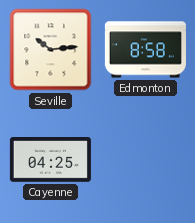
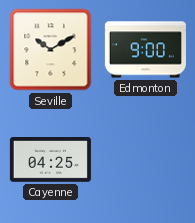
Seville: 10:14 -> 10:10 (51, 50)
Edmonton: 8:58 -> 9:00 (145, 50)
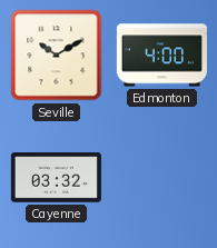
Edmonton: 9:00 -> 4:00 (161, 56)
Cayenne: 04:25 -> 03:32 (56, 178)
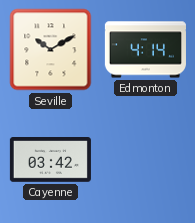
Edmonton: 4:00 -> 4:14 (145, 50)
Cayenne: 03:32 -> 03:42 (50, 160)
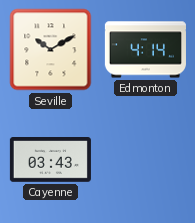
Cayenne: 03:42 -> 03:43 (50, 160)
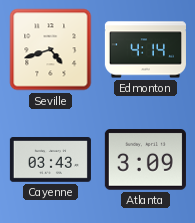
Seville: 10:10 -> 4:42 (51, 50)
Atlanta: none -> 3:09 (145, 160)
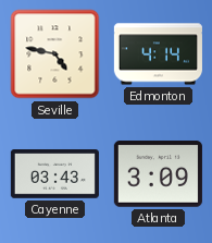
Seville: 4:42 -> 4:47 (55, 54)
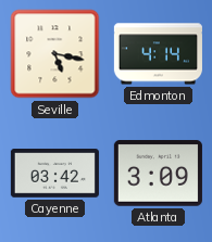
Seville: 4:47 -> 5:17 (55, 54)
Cayenne: 03:43 -> 03:42 (54, 174)
